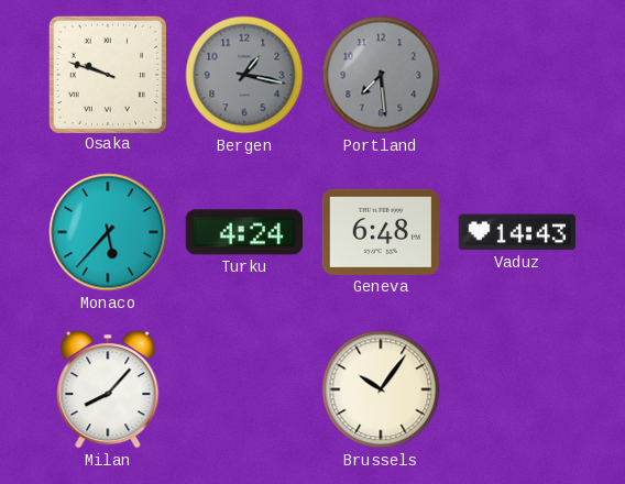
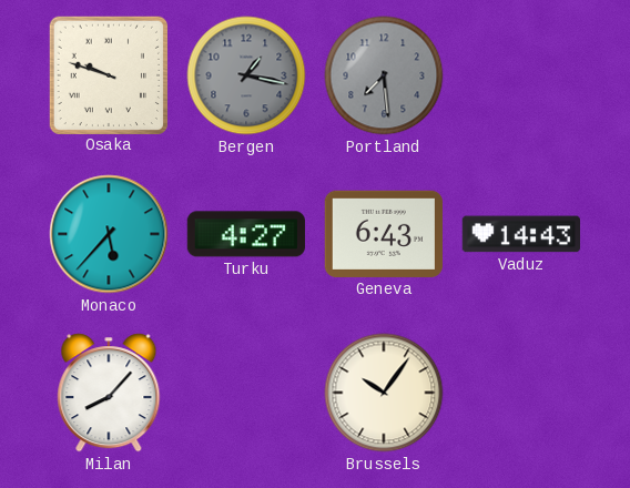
Turku: 4:24 -> 4:27 (246, 234)
Geneva: 6:48 -> 6:43 (383, 234)
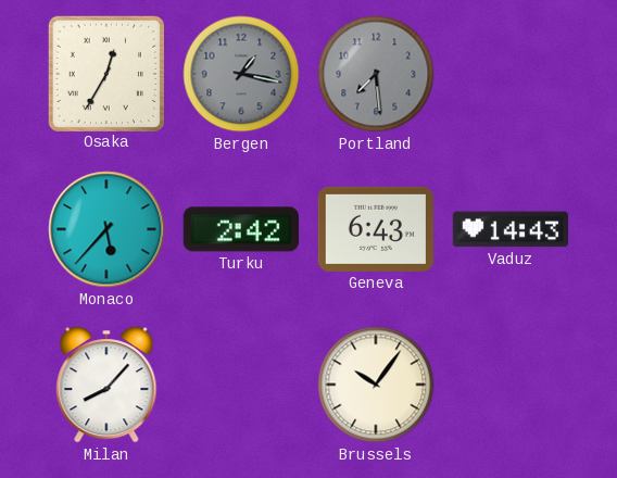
Osaka: 9:48 -> 12:35 (105, 73)
Turku: 4:27 -> 2:42 (241, 229)
